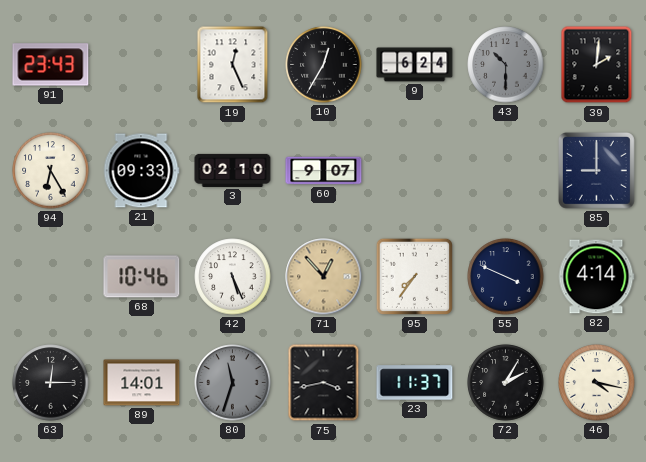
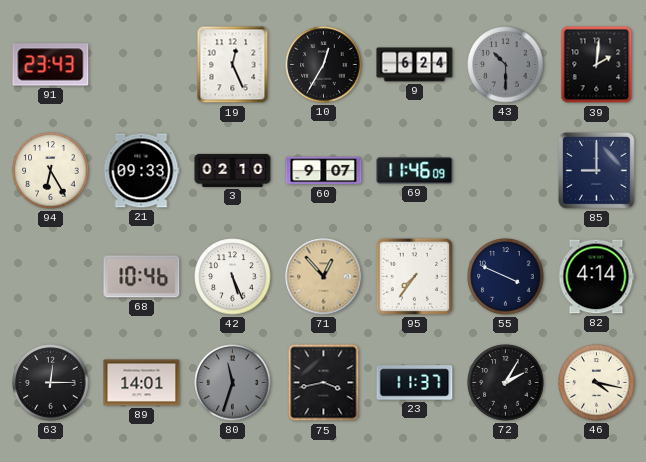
69: none -> 11:46 (415, 171)
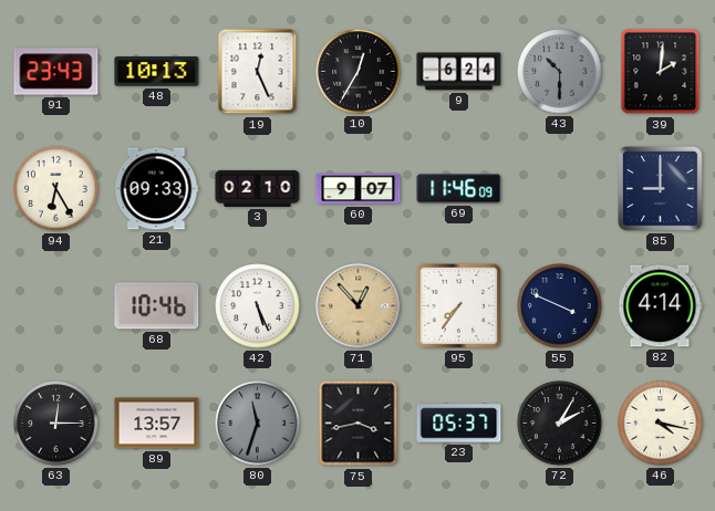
48: none -> 10:13 (157, 72)
89: 14:01 -> 13:57 (157, 424)
23: 11:37 -> 05:37 (459, 424)
